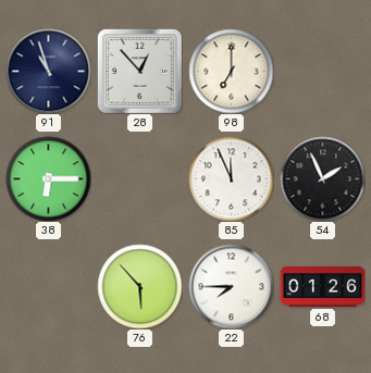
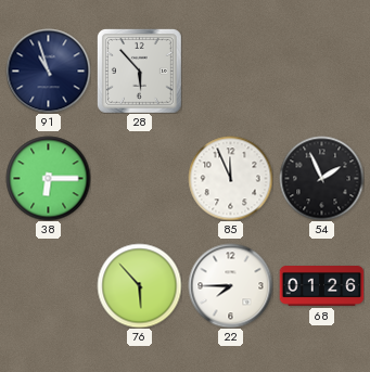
28: 12:53 -> 5:53 (139, 70)
98: 7:00 -> none (231, 71)
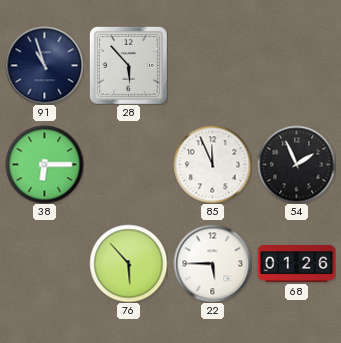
22: 7:45 -> 5:45 (212, 263)
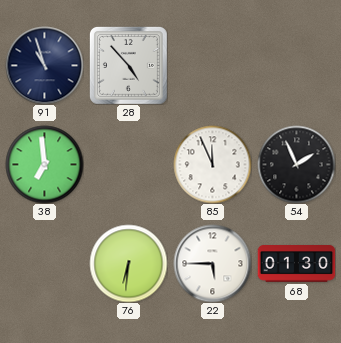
28: 5:53 -> 4:53 (128, 65)
38: 6:15 -> 6:59 (44, 164)
76: 5:53 -> 6:31 (128, 263)
68: 01:26 -> 01:30 (296, 264)
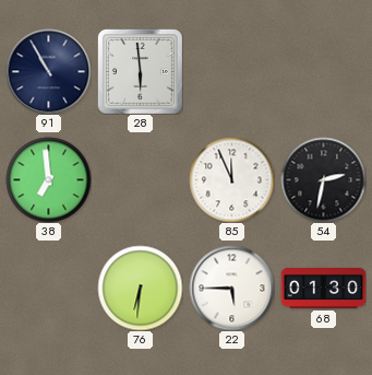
91: 10:57 -> 10:55 (48, 71)
28: 4:53 -> 5:59 (140, 71)
54: 1:56 -> 2:32 (323, 179)
